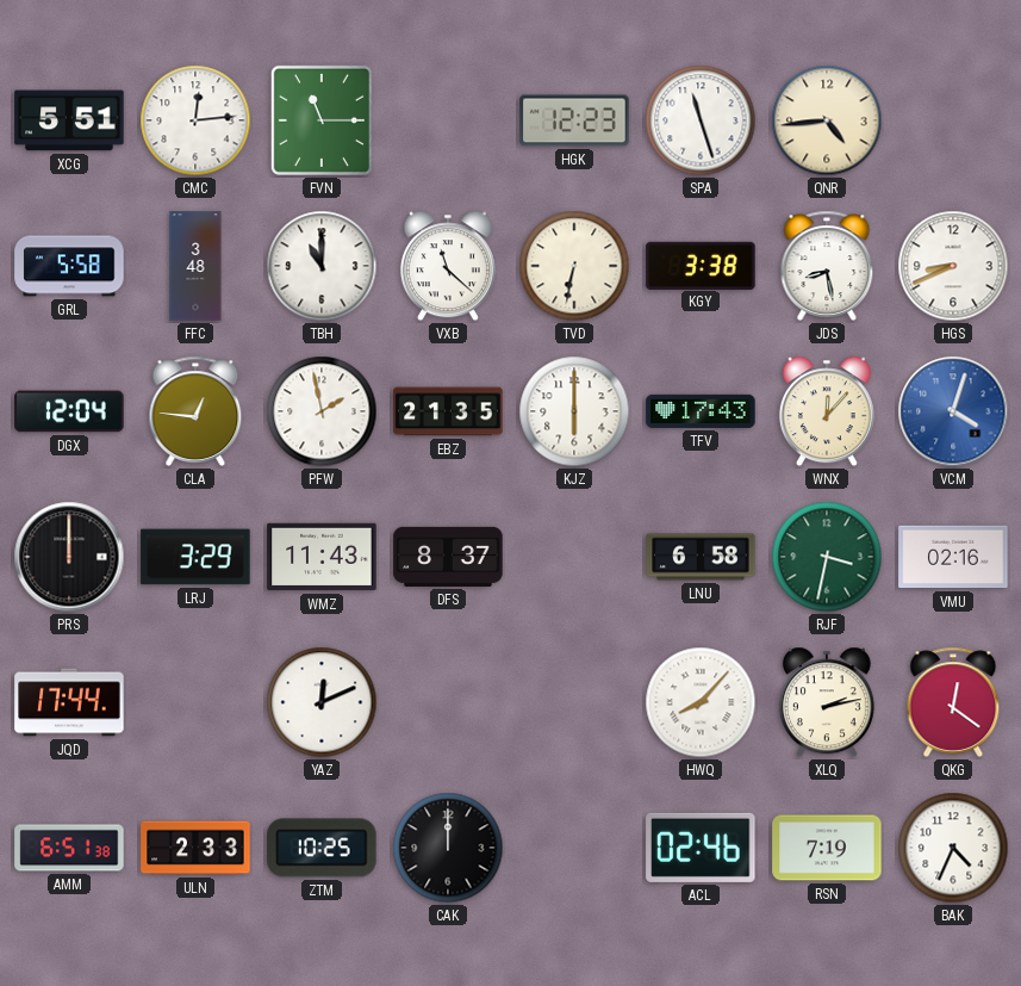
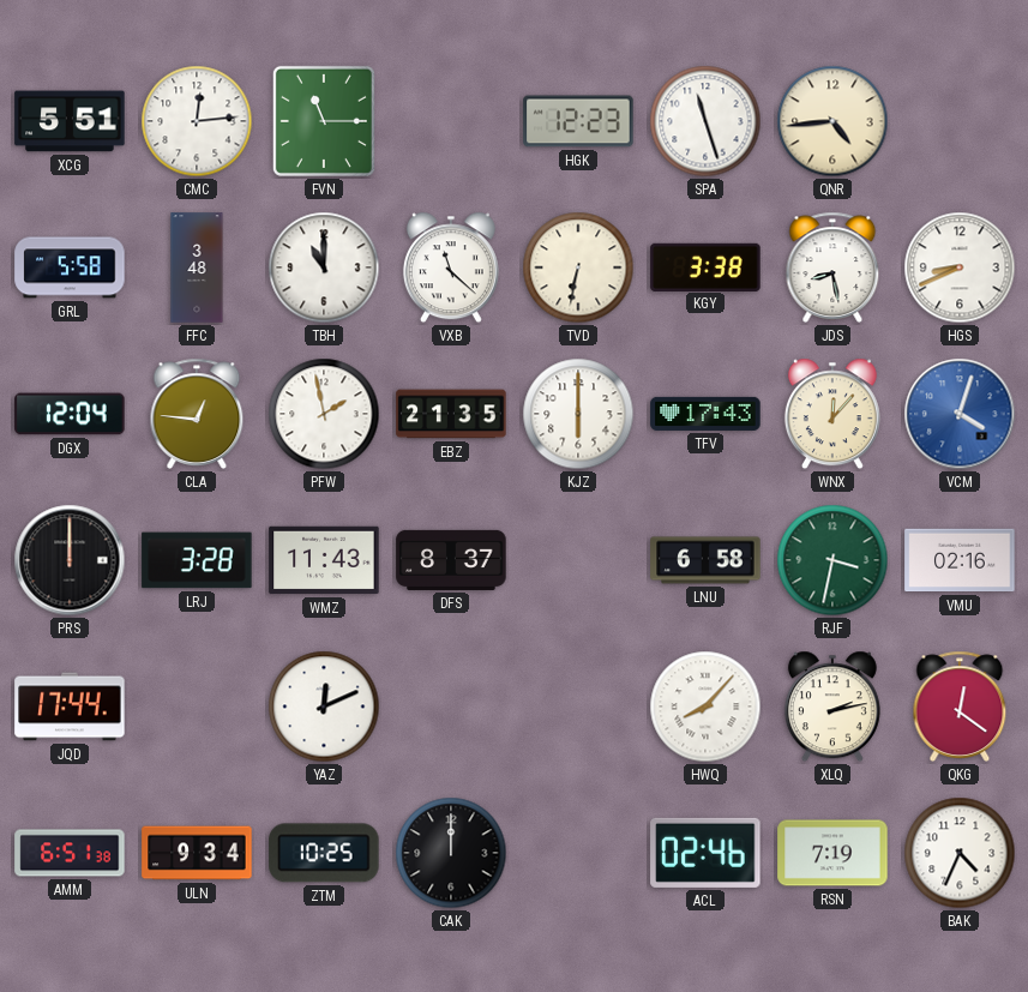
LRJ: 3:29 -> 3:28 (197, 560)
ULN: 2:33 -> 9:34 (197, 853)
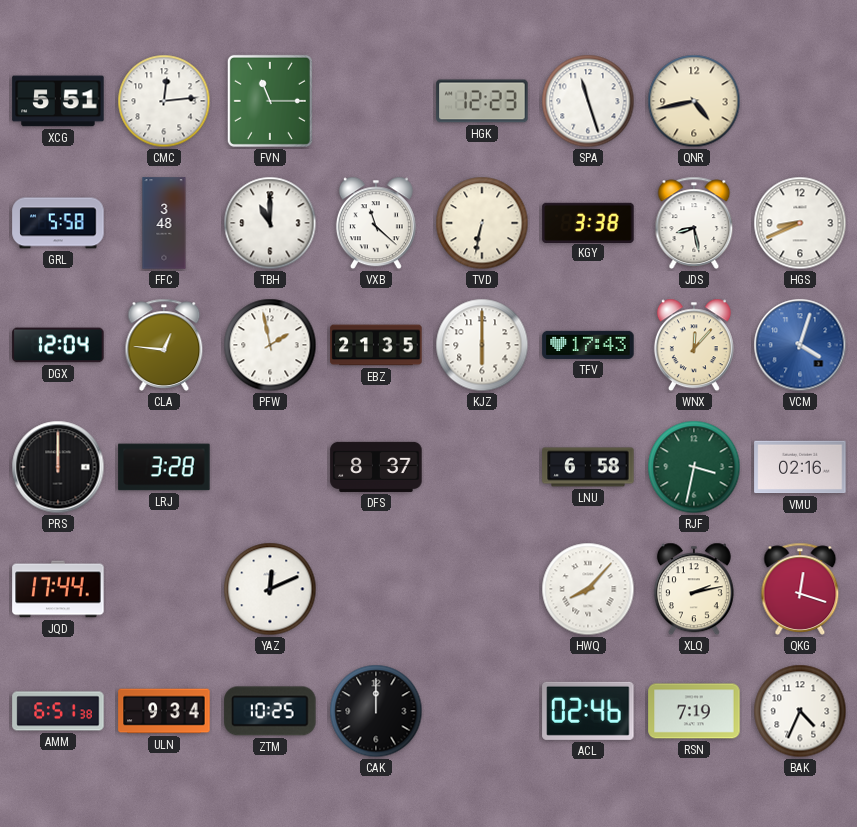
QNR: 4:44 -> 4:43 (694, 101)
WMZ: 11:43 -> none (324, 560)
QKG: 12:21 -> 12:18 (800, 589)
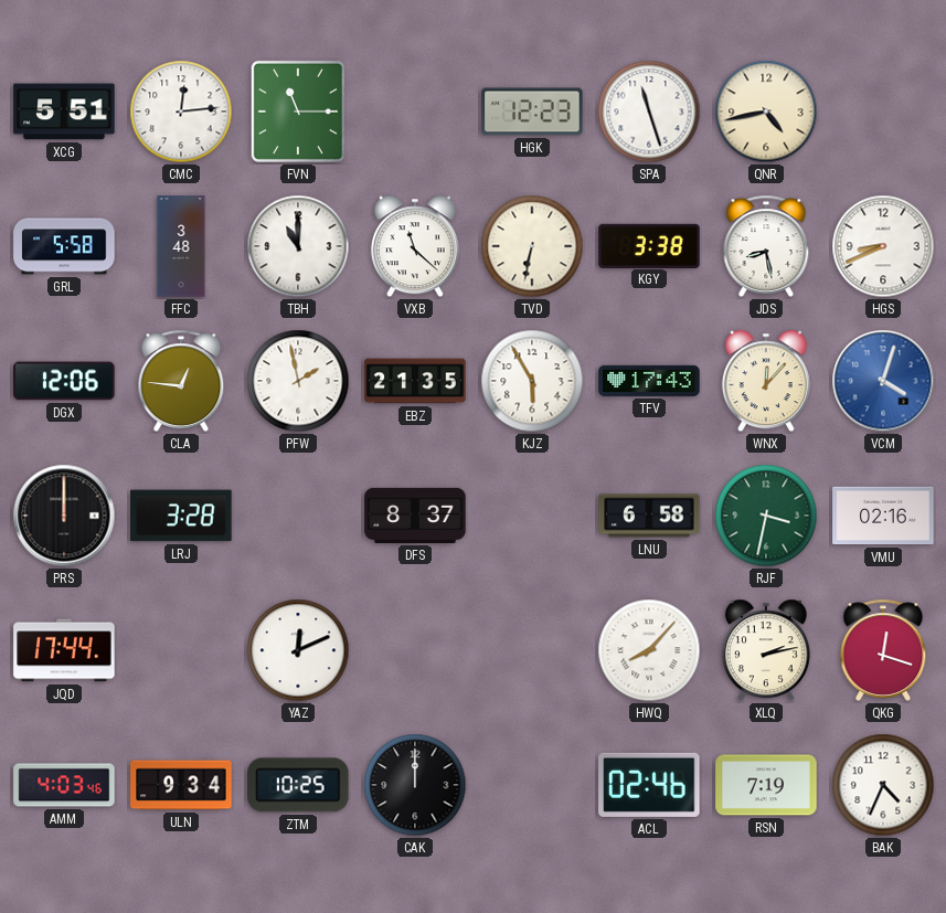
DGX: 12:04 -> 12:06 (64, 381)
KJZ: 6:00 -> 5:55 (532, 381)
AMM: 6:51 -> 4:03 (64, 785)
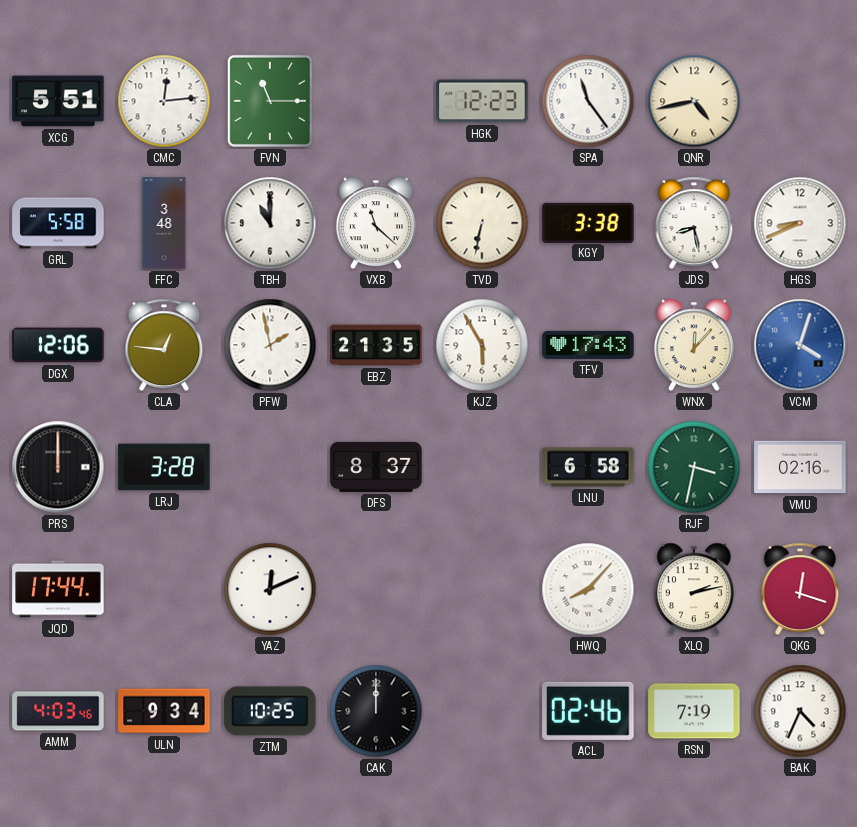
SPA: 11:27 -> 11:24 (588, 101)
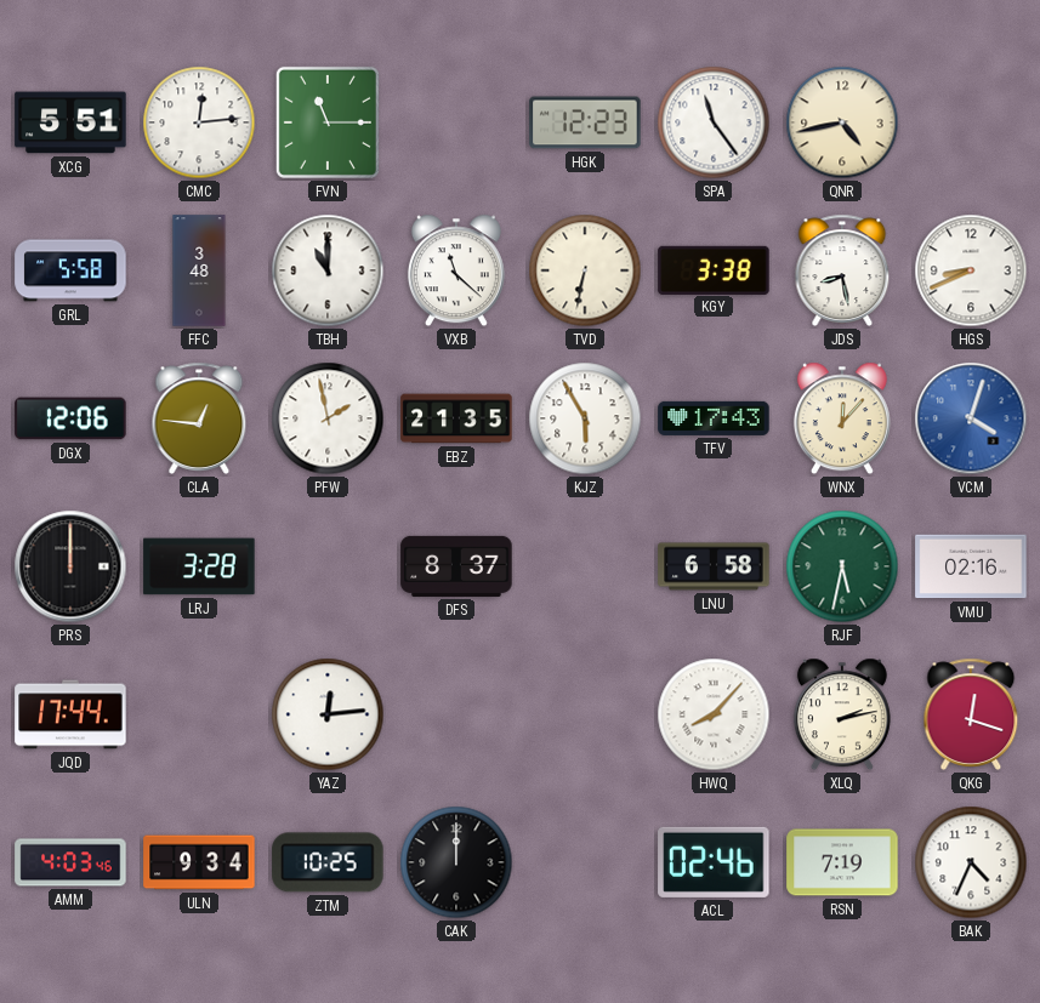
RJF: 3:32 -> 5:32 (842, 566)
YAZ: 12:11 -> 12:14 (328, 714)
